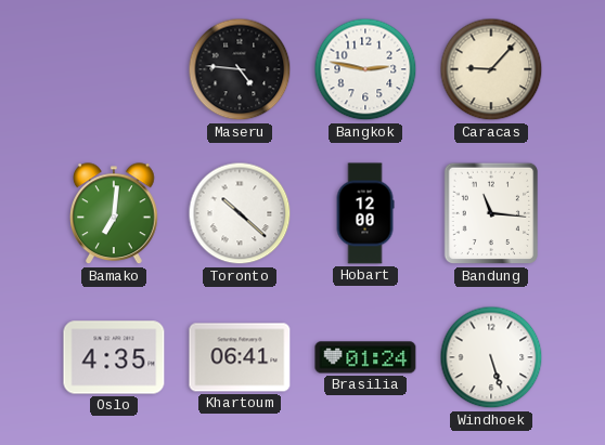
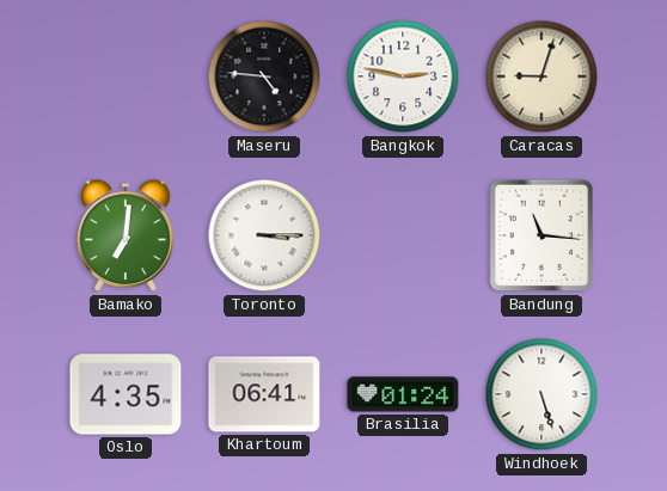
Caracas: 9:07 -> 9:03 (541, 76)
Toronto: 10:22 -> 3:15 (264, 235)
Hobart: 12:00 -> none (365, 213)
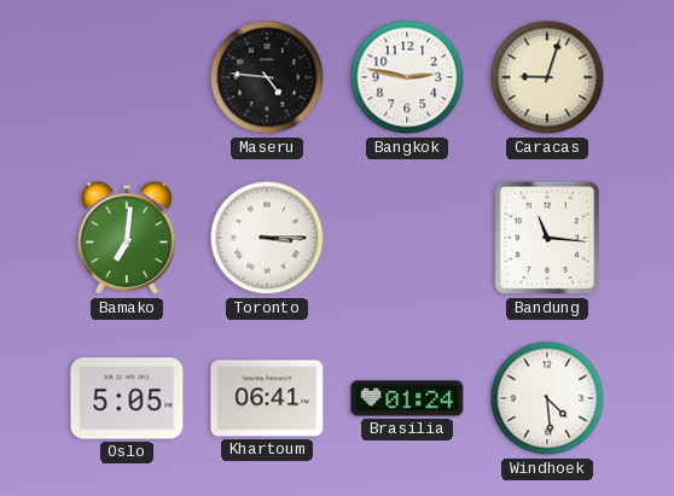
Oslo: 4:35 -> 5:05 (127, 398)
Windhoek: 5:27 -> 4:29 (547, 398)
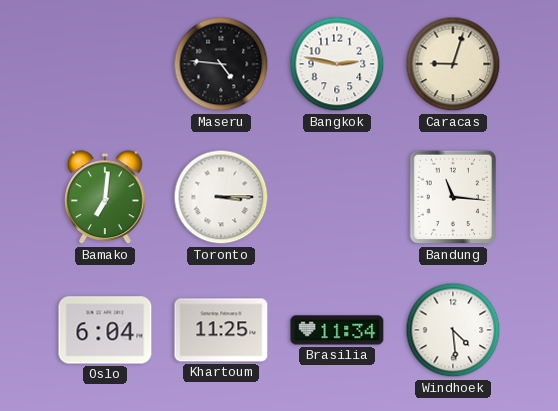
Oslo: 5:05 -> 6:04 (105, 330)
Khartoum: 06:41 -> 11:25 (221, 330)
Brasilia: 01:24 -> 11:34 (337, 330)
